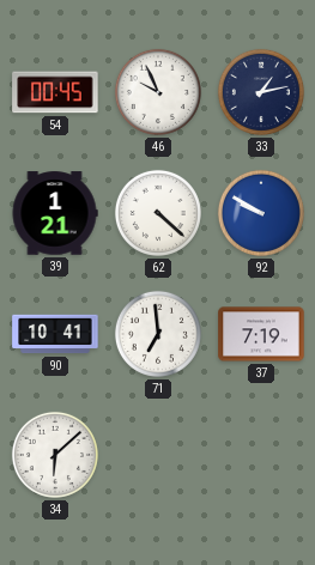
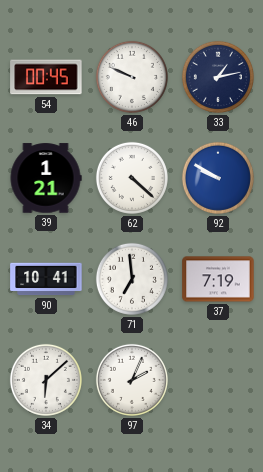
46: 9:56 -> 9:49 (132, 77)
97: none -> 2:04 (132, 380)
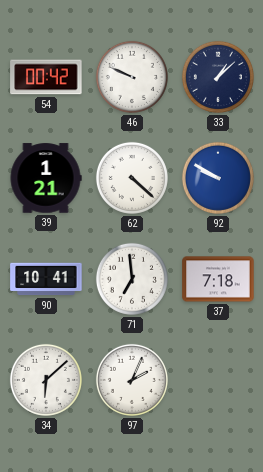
54: 00:45 -> 00:42 (46, 77)
33: 1:13 -> 1:08 (218, 77)
37: 7:19 -> 7:18 (218, 279)
